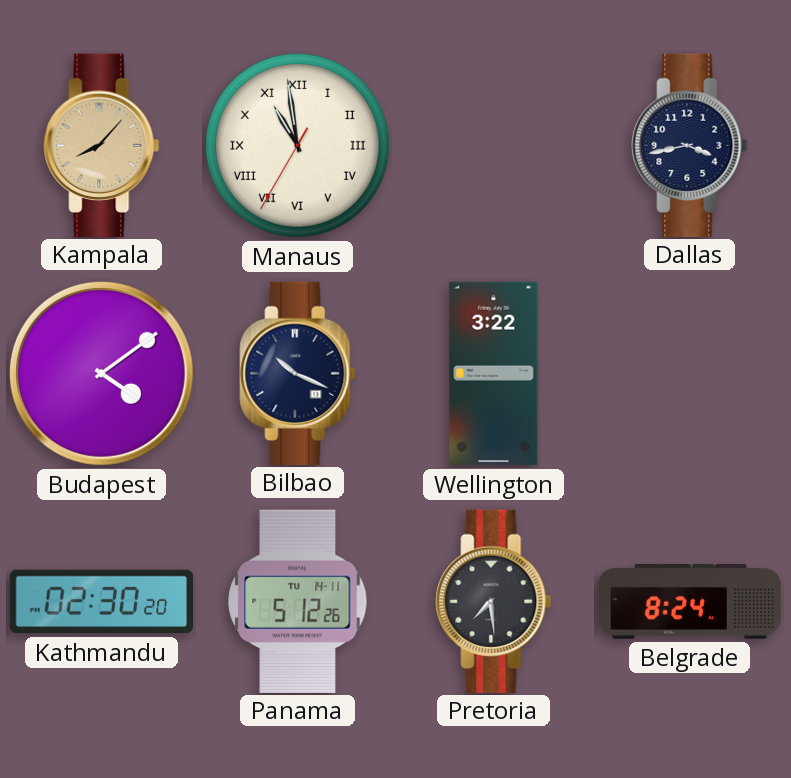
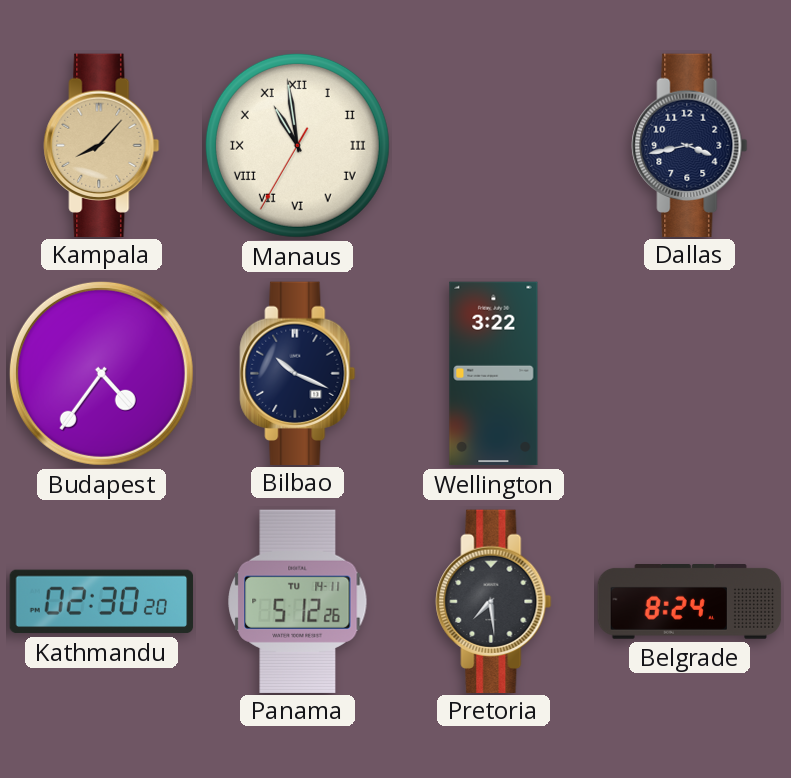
Budapest: 4:09 -> 4:36 (101, 373)
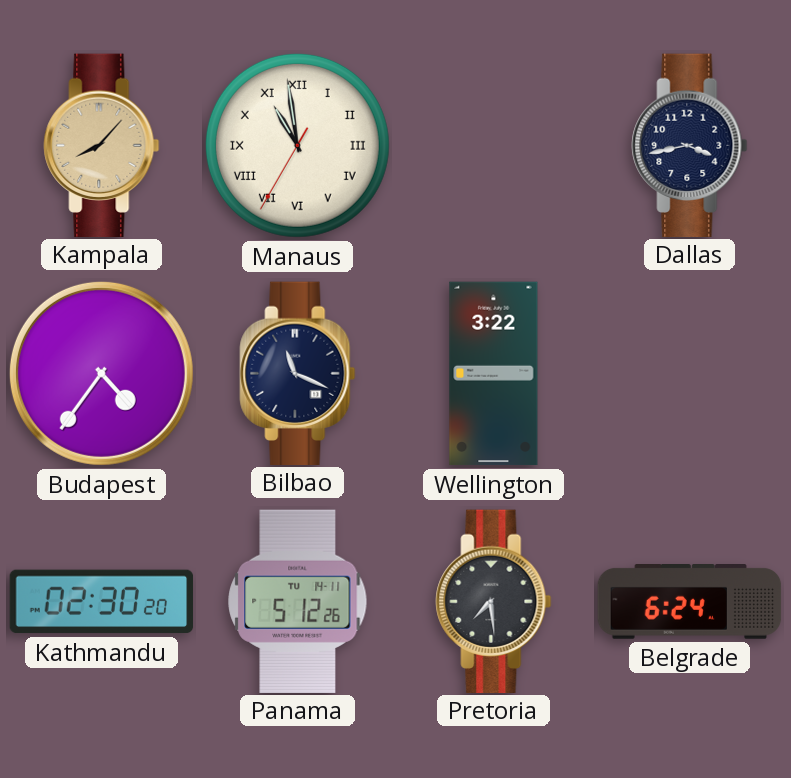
Bilbao: 10:19 -> 11:19 (298, 373)
Belgrade: 8:24 -> 6:24 (690, 602)
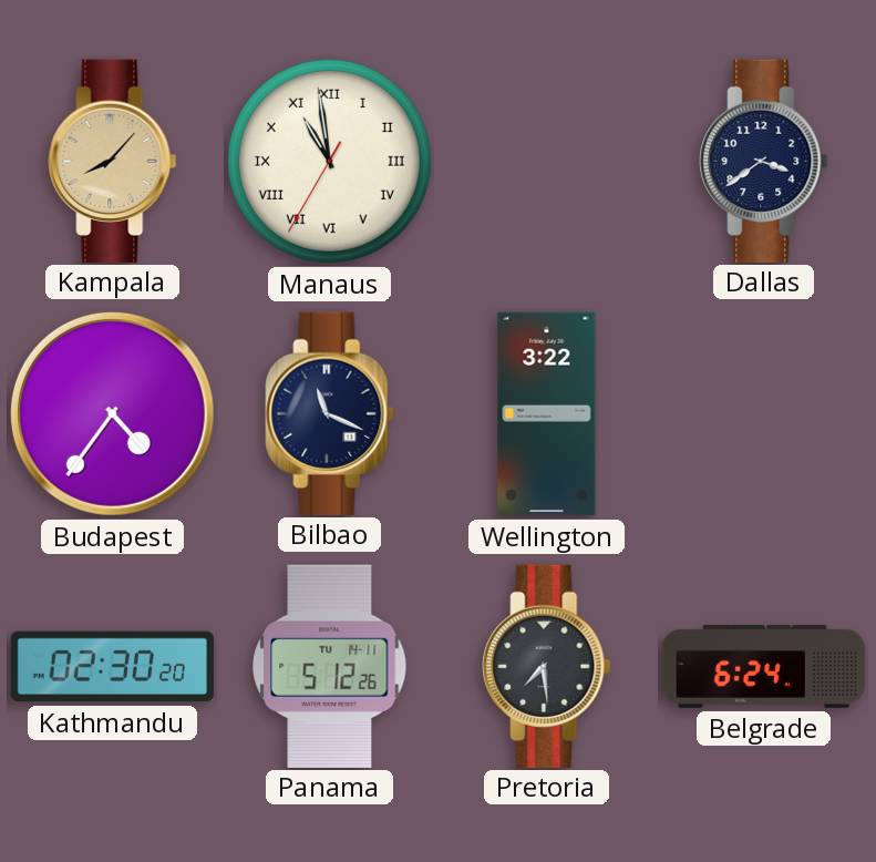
Dallas: 3:43 -> 3:39 (764, 161)
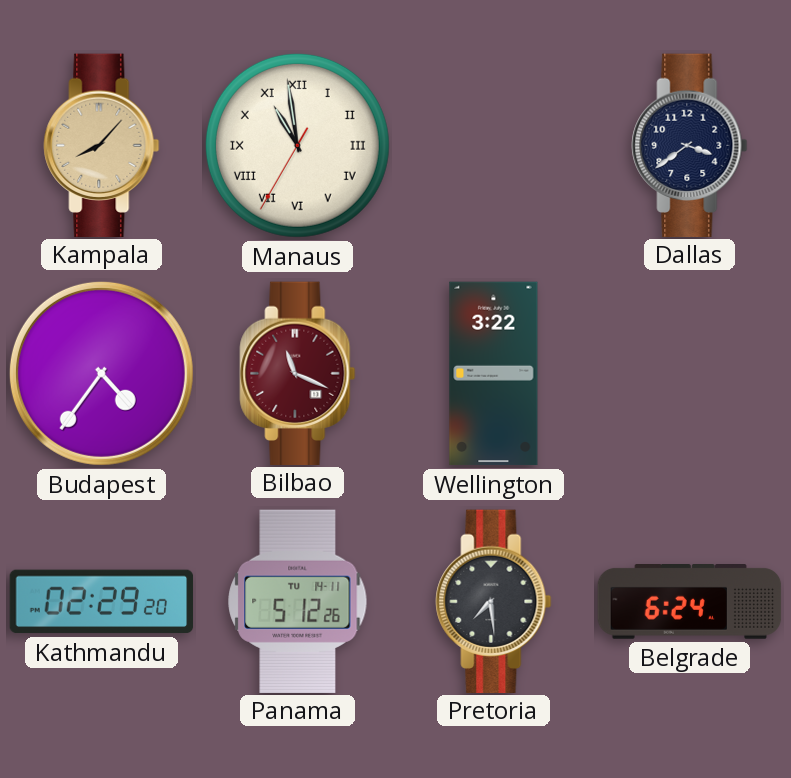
Bilbao dial: navy -> burgundy (298, 373)
Kathmandu: 02:30 -> 02:29 (102, 602)
